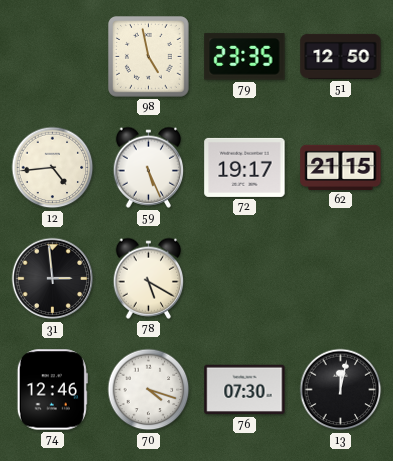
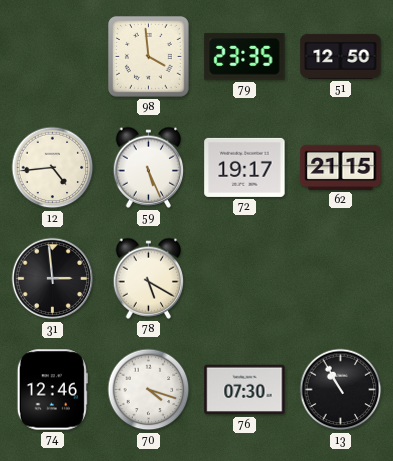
98: 4:58 -> 3:59 (149, 57)
13: 12:02 -> 10:55 (341, 390)
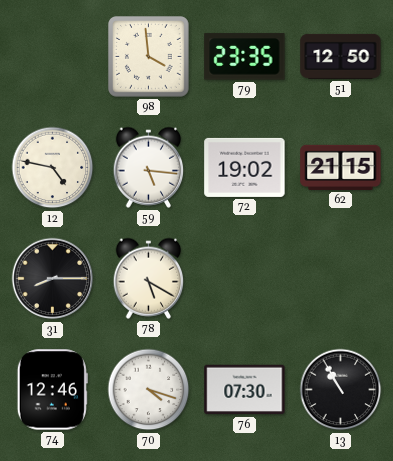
12: 4:44 -> 4:47 (53, 168)
59: 5:26 -> 5:16 (149, 167)
72: 19:17 -> 19:02 (245, 167)
31: 2:59 -> 8:15 (53, 279)
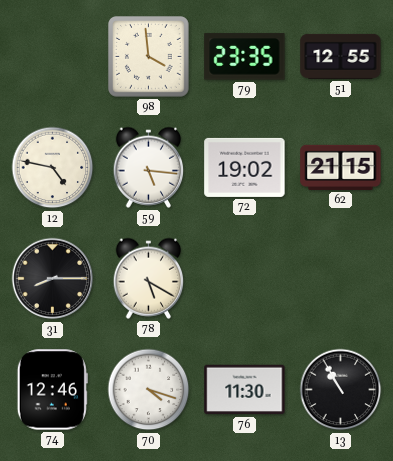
51: 12:50 -> 12:55 (341, 56)
76: 07:30 -> 11:30 (245, 390)
